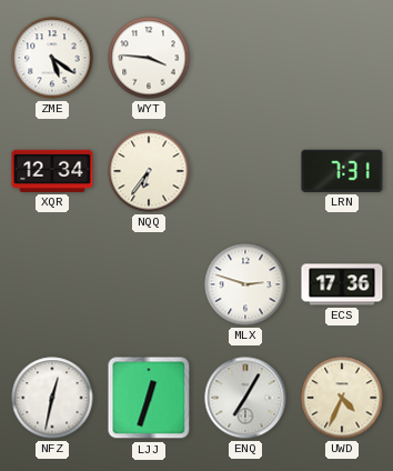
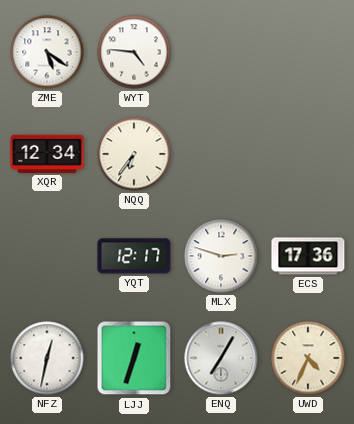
WYT: 3:46 -> 4:46 (134, 52)
LRN: 7:31 -> none (342, 171)
YQT: none -> 12:17 (134, 256)
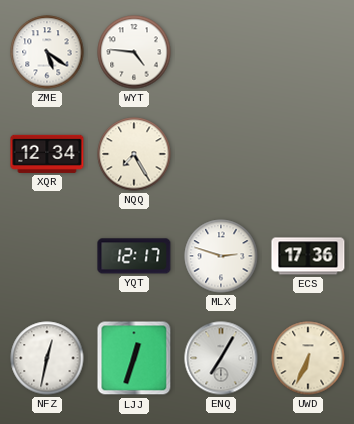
NQQ: 6:36 -> 7:25 (134, 154)
UWD: 4:34 -> 6:34 (308, 358)
